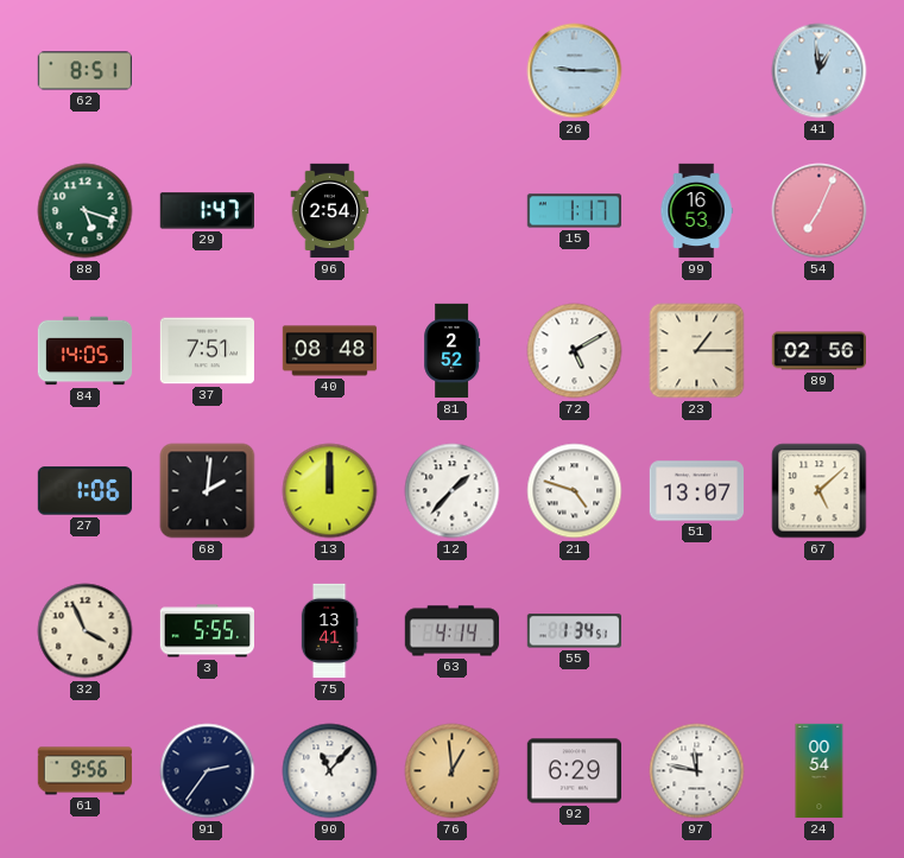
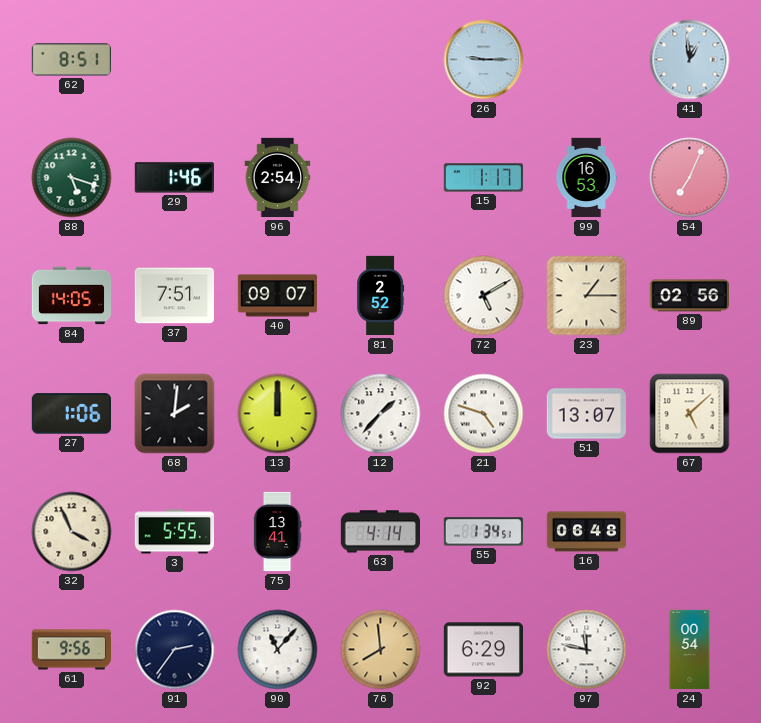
29: 1:47 -> 1:46 (174, 178)
40: 08:48 -> 09:07 (278, 296)
16: none -> 06:48 (587, 532)
76: 12:59 -> 7:59 (381, 650)
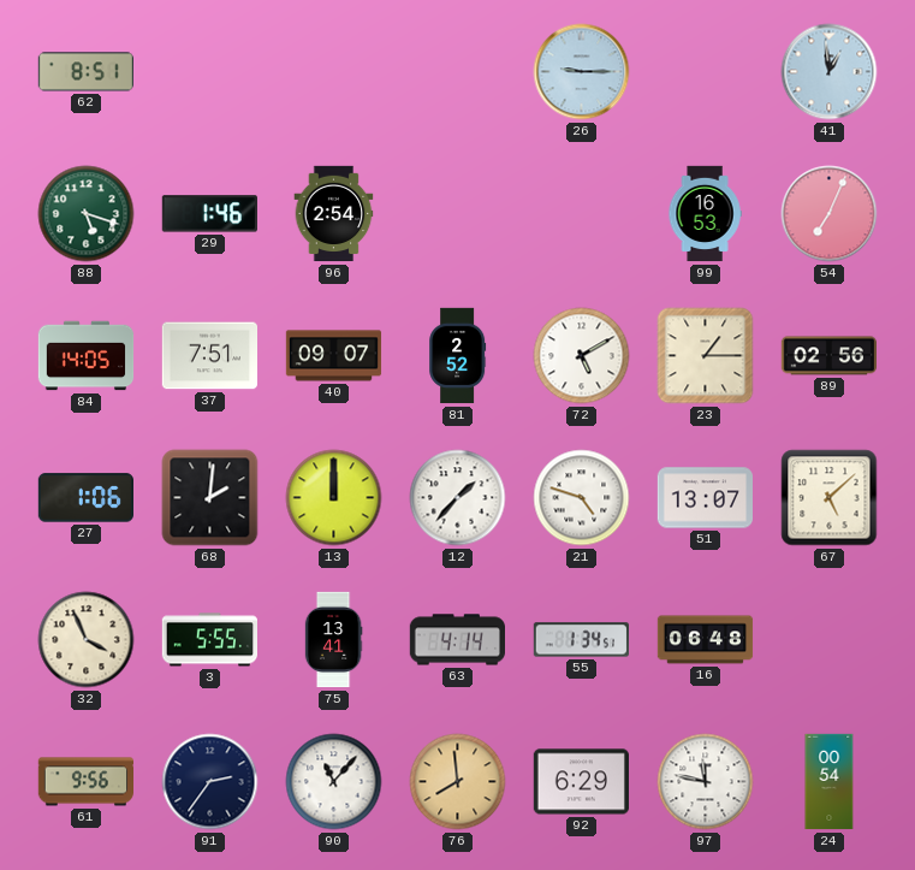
15: 1:17 -> none (483, 178)
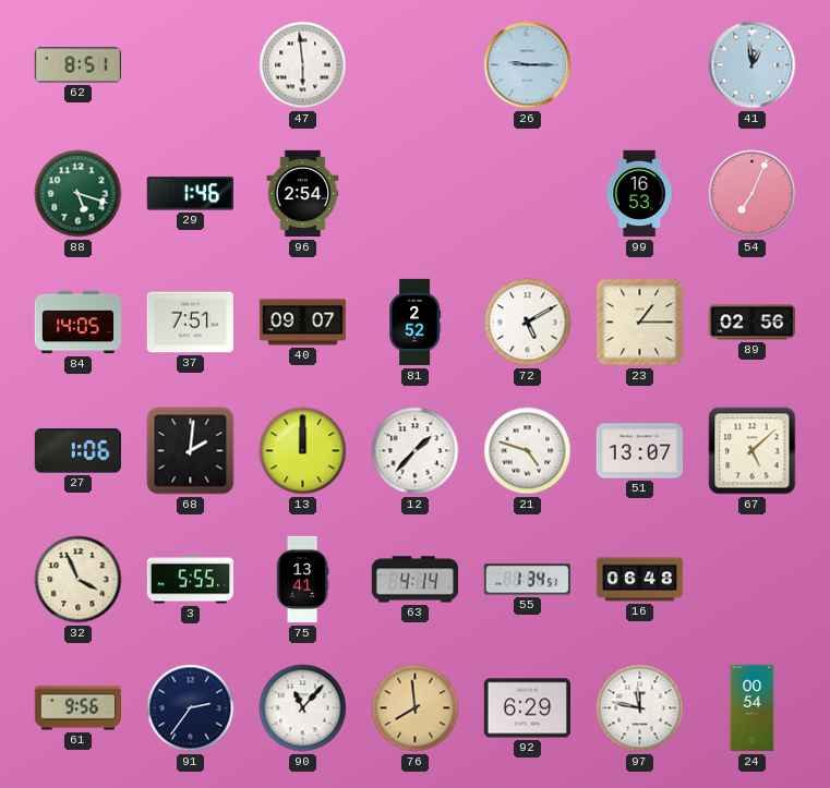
47: none -> 5:59 (303, 65)
